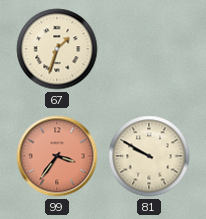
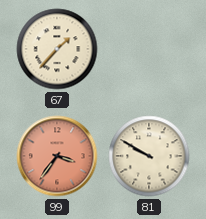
67: 1:33 -> 1:37 (57, 49)
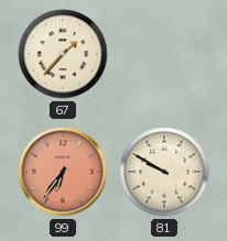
99: 3:36 -> 6:36 (63, 172)
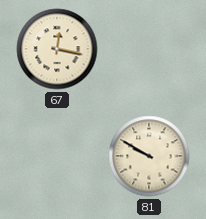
67: 1:37 -> 12:17 (57, 49)
99: 6:36 -> none (63, 172)
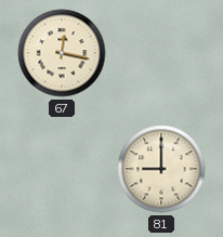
81: 9:50 -> 9:00 (161, 169)
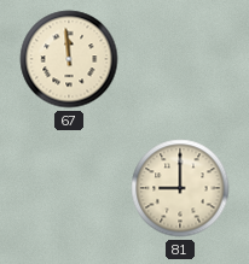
67: 12:17 -> 11:59 (69, 59)
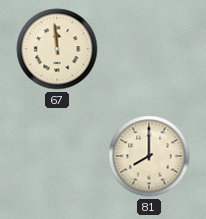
81: 9:00 -> 8:00 (149, 156)
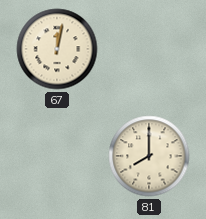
67: 11:59 -> 12:02 (57, 49)
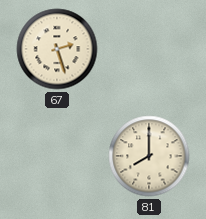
67: 12:02 -> 2:27 (57, 49)
